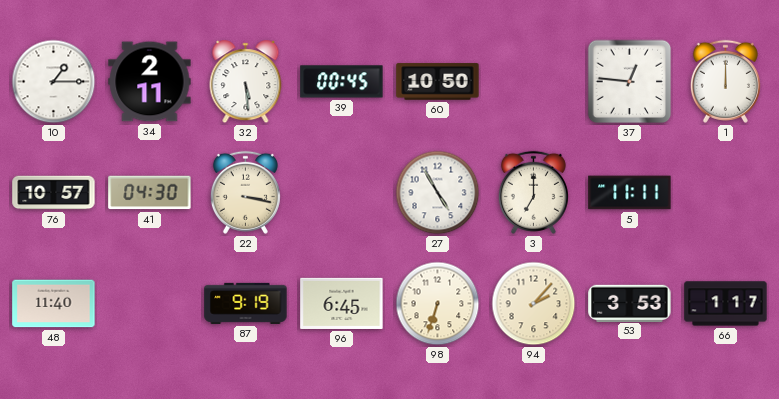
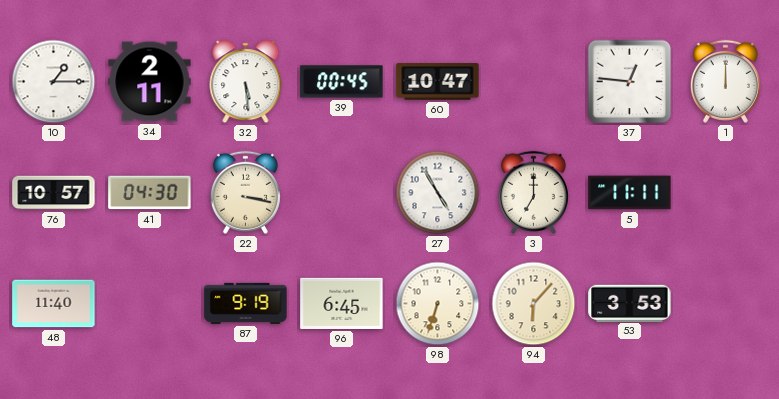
60: 10:50 -> 10:47 (438, 82)
94: 2:07 -> 6:07 (534, 304)
66: 1:17 -> none (726, 304)
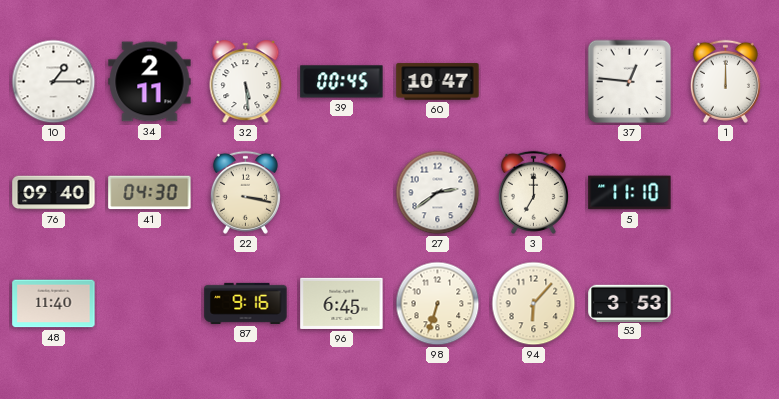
76: 10:57 -> 09:40 (54, 193)
27: 4:55 -> 2:39 (438, 193)
5: 11:11 -> 11:10 (630, 193)
87: 9:19 -> 9:16 (246, 303)
